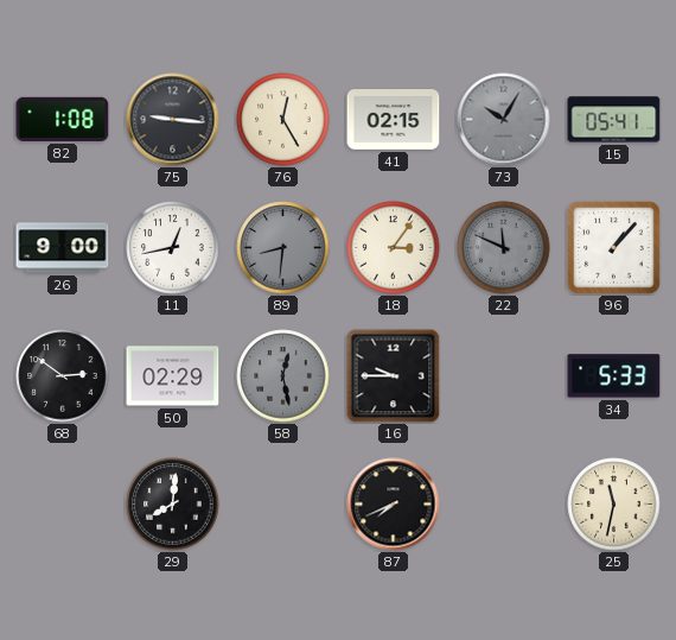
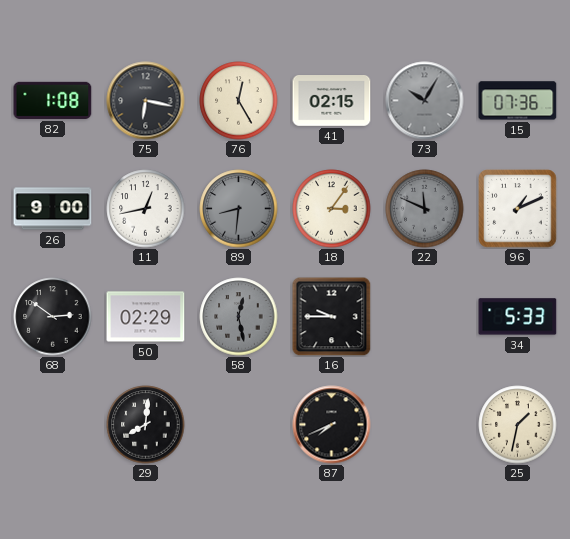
75: 9:16 -> 6:17 (146, 101)
15: 05:41 -> 07:36 (518, 101)
96: 1:07 -> 1:11 (518, 209)
25: 11:32 -> 1:32 (518, 425)
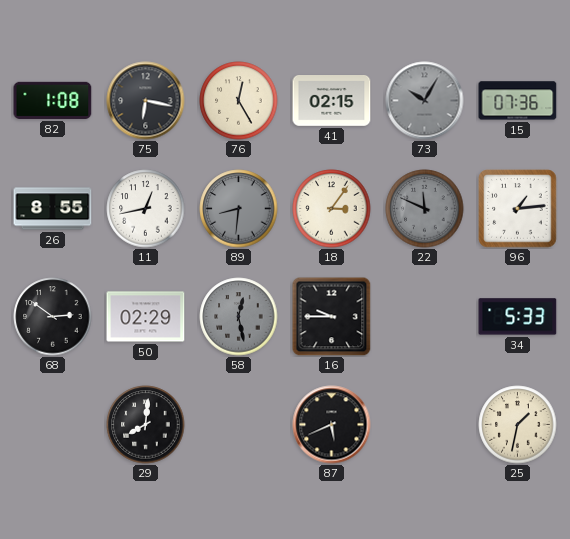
26: 9:00 -> 8:55 (53, 209)
96: 1:11 -> 1:14 (518, 209)
87: 7:41 -> 5:41 (332, 425)
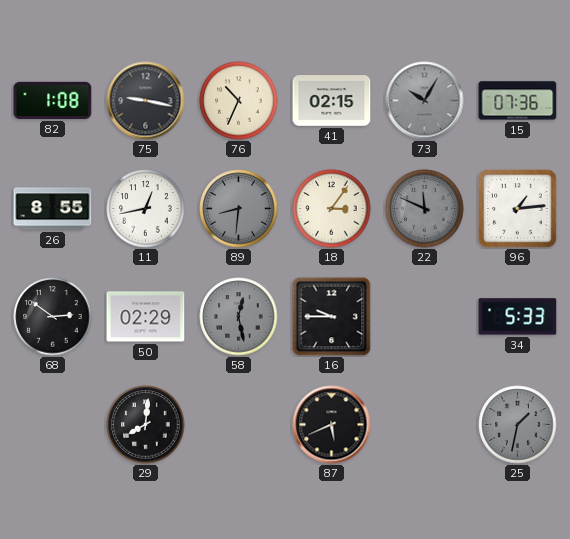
75: 6:17 -> 9:17 (146, 101)
76: 12:25 -> 10:34 (239, 101)
25 dial: cream -> grey (518, 425)
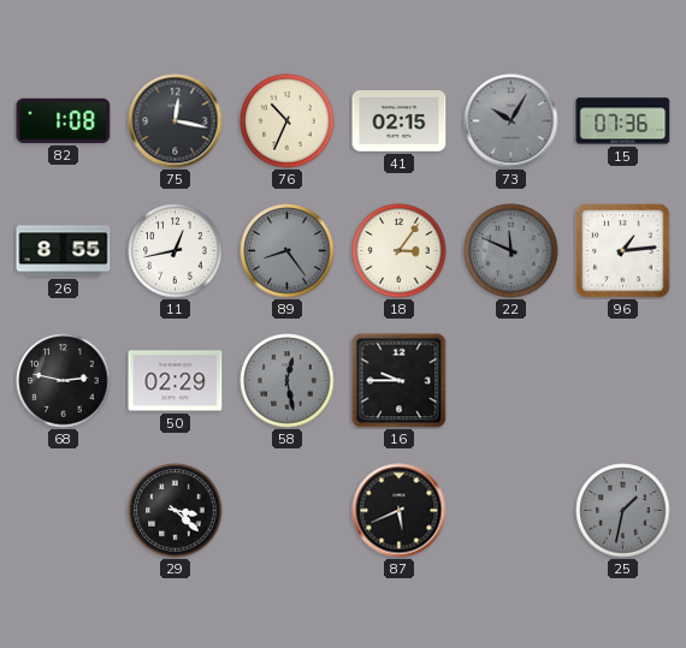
75: 9:17 -> 12:17 (176, 121)
89: 8:31 -> 8:24 (288, 251)
68: 2:51 -> 2:47 (64, 381)
34: 5:33 -> none (518, 317)
29: 8:01 -> 3:22 (176, 511)
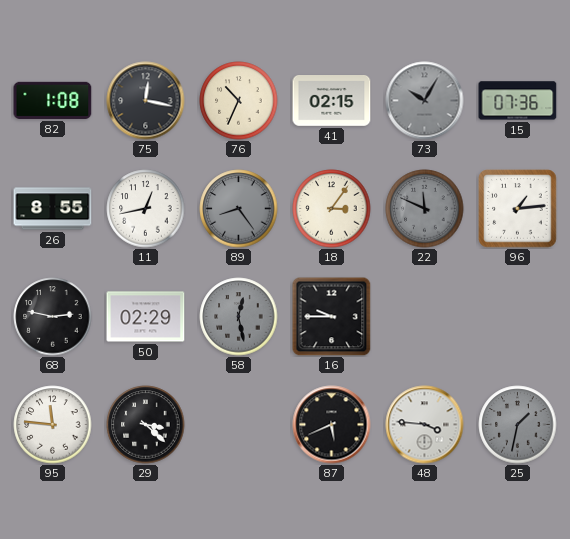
95: none -> 11:46 (53, 425)
48: none -> 3:46 (425, 425)
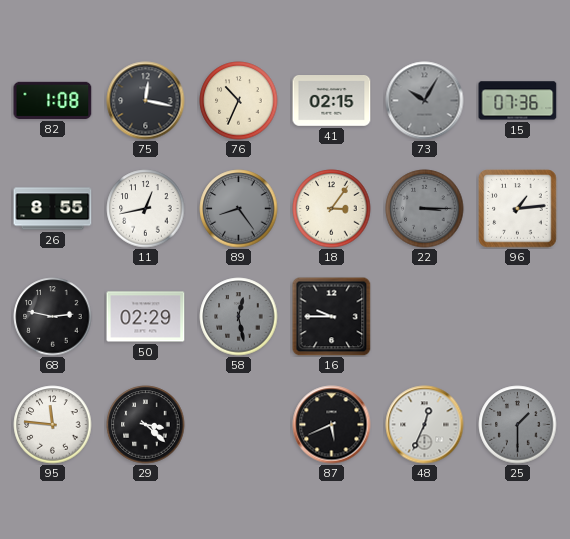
22: 11:49 -> 3:15 (425, 209)
48: 3:46 -> 12:34 (425, 425)
25: 1:32 -> 1:30 (518, 425)
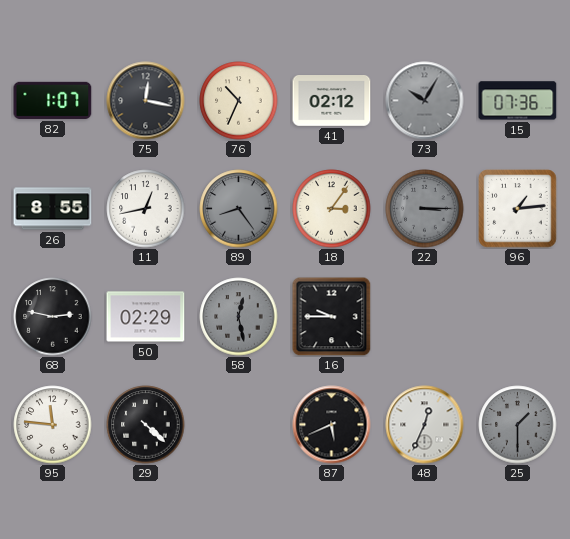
82: 1:08 -> 1:07 (53, 100)
41: 02:15 -> 02:12 (332, 101)
29: 3:22 -> 4:22 (146, 425)
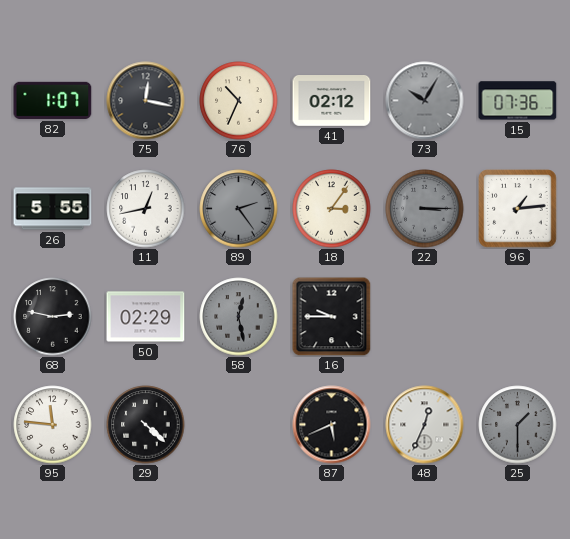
26: 8:55 -> 5:55 (53, 209)
89: 8:24 -> 2:24 (239, 209)
